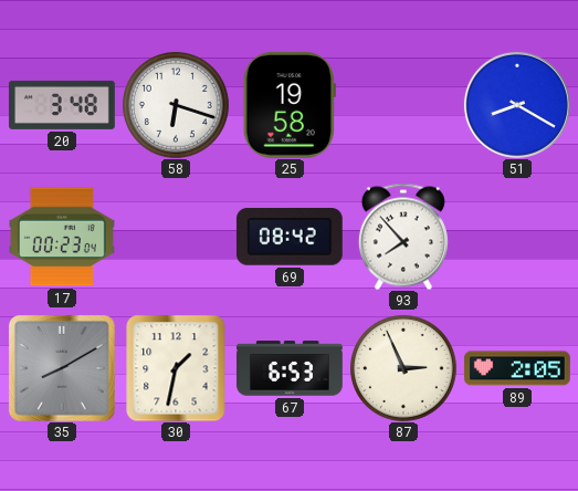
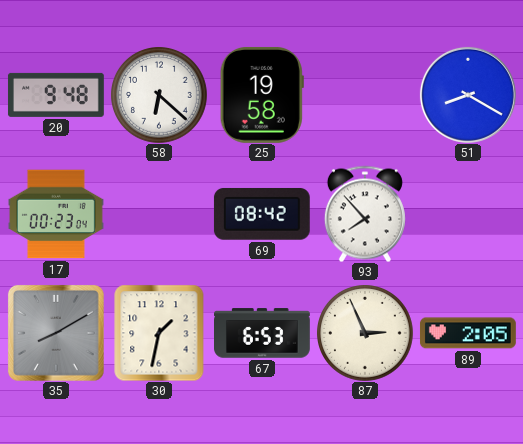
20: 3:48 -> 9:48 (56, 95)
58: 6:18 -> 6:22 (159, 95)
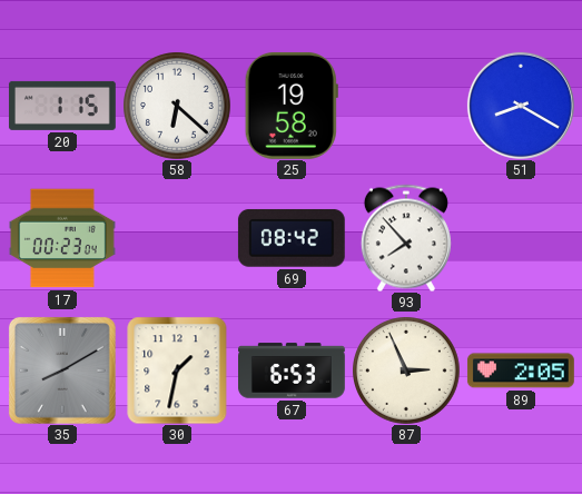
20: 9:48 -> 1:15 (62, 106)
